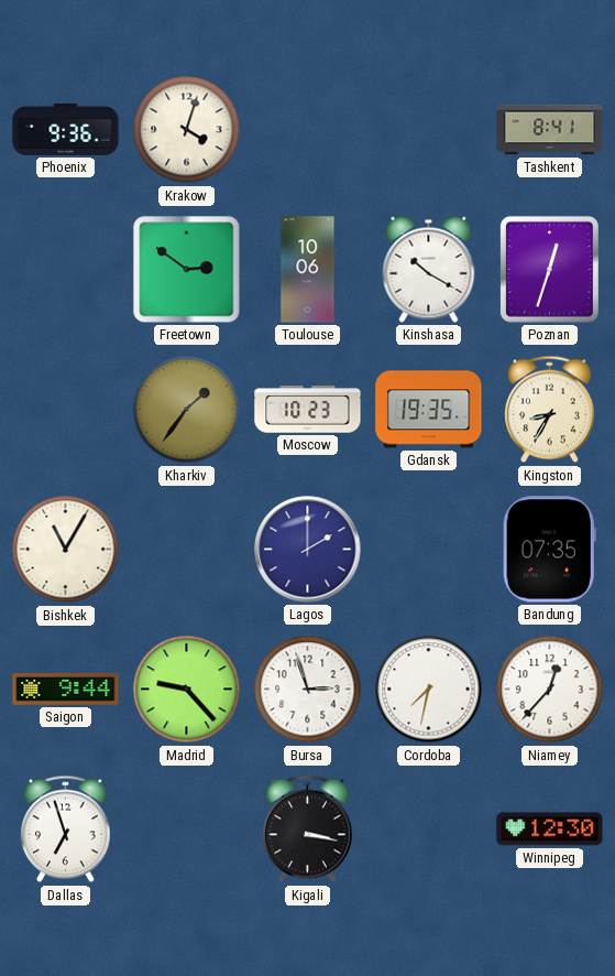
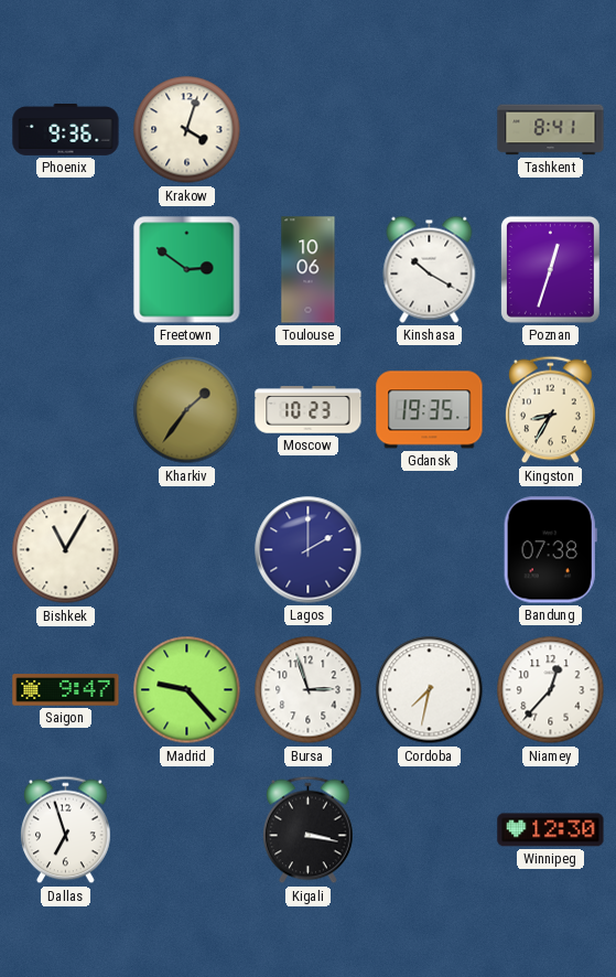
Bandung: 07:35 -> 07:38 (550, 550)
Saigon: 9:44 -> 9:47 (66, 690)
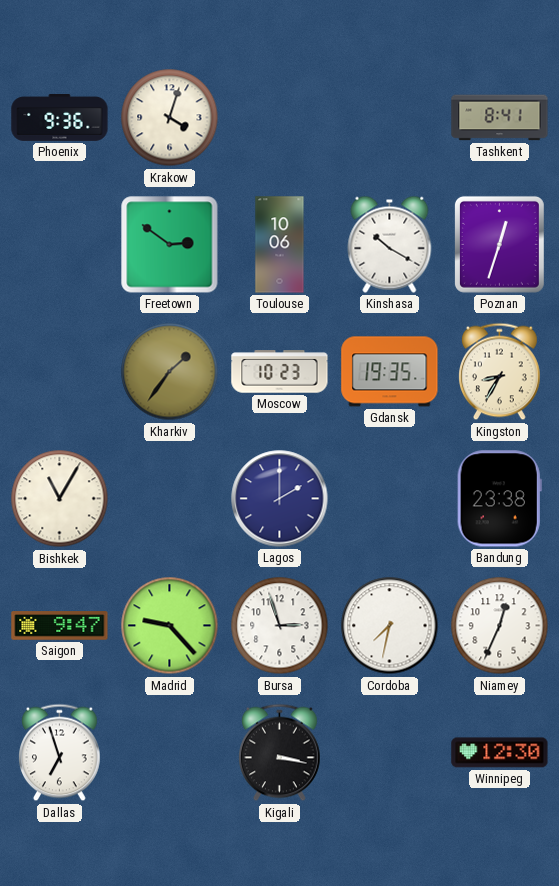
Bandung: 07:38 -> 23:38 (499, 499)
Niamey: 12:37 -> 12:34 (500, 626)
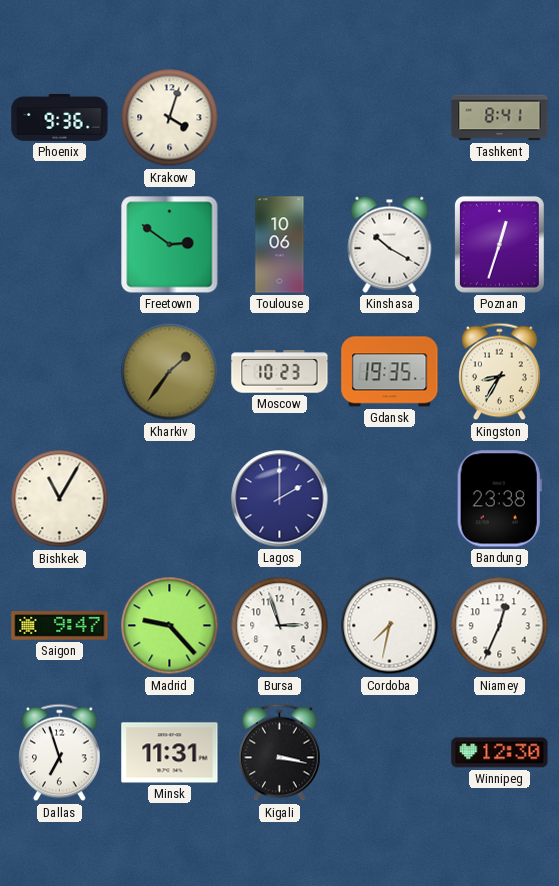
Minsk: none -> 11:31 (170, 753)
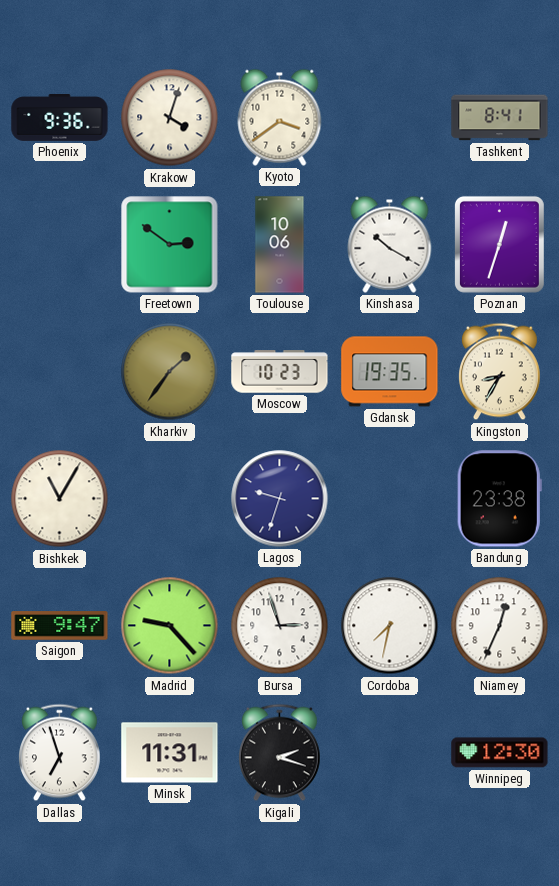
Kyoto: none -> 3:39 (280, 117)
Lagos: 2:00 -> 9:33 (280, 499)
Kigali: 3:17 -> 2:18 (280, 753)
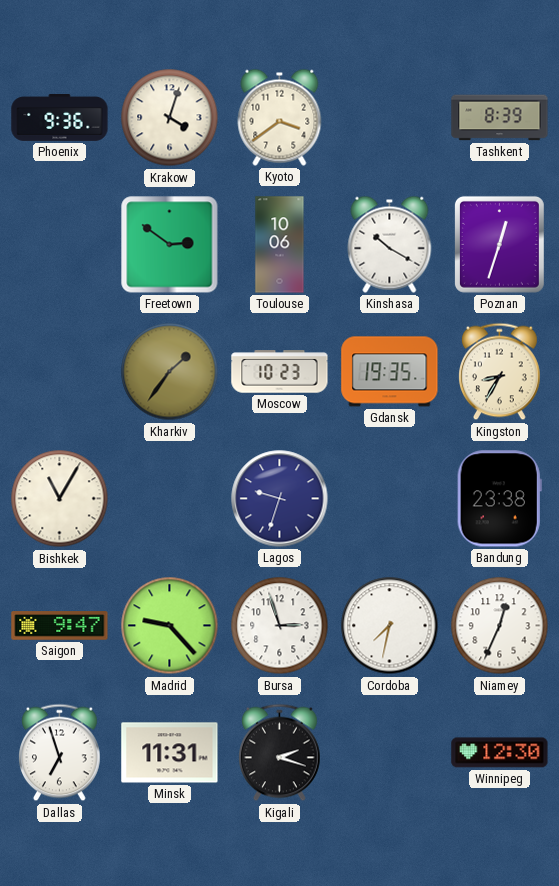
Tashkent: 8:41 -> 8:39 (500, 118)
